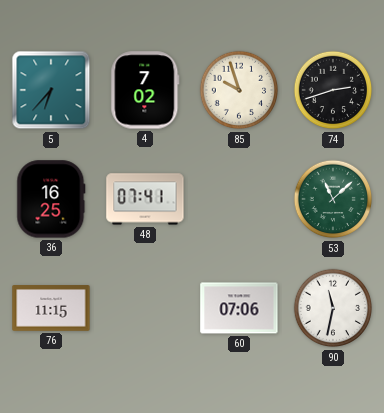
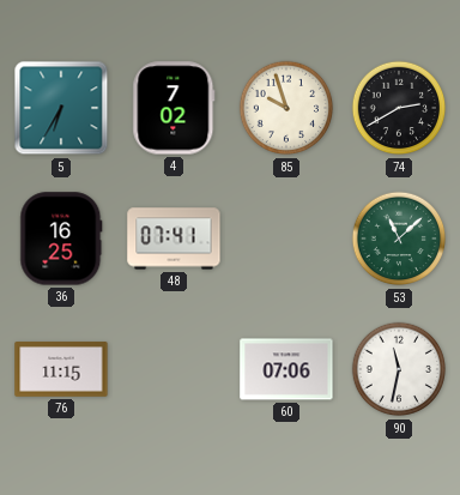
5: 6:37 -> 6:35 (61, 108)
74: 2:42 -> 2:40 (399, 108)
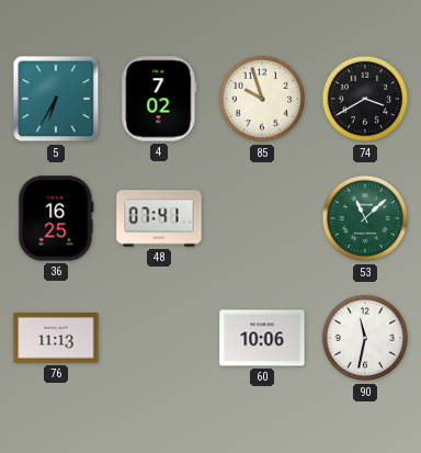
74: 2:40 -> 3:40 (365, 99)
76: 11:15 -> 11:13 (56, 338)
60: 07:06 -> 10:06 (262, 338)
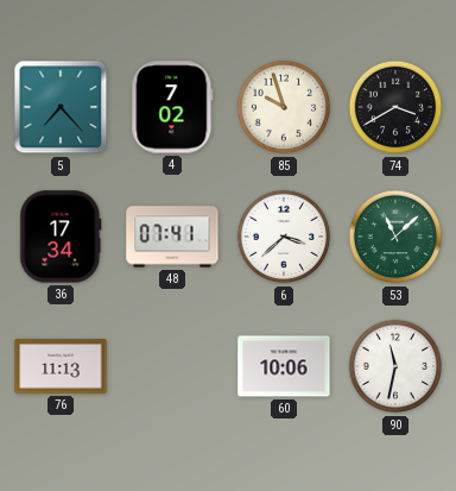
5: 6:35 -> 7:23 (61, 107)
36: 16:25 -> 17:34 (61, 237)
6: none -> 3:38 (284, 237)
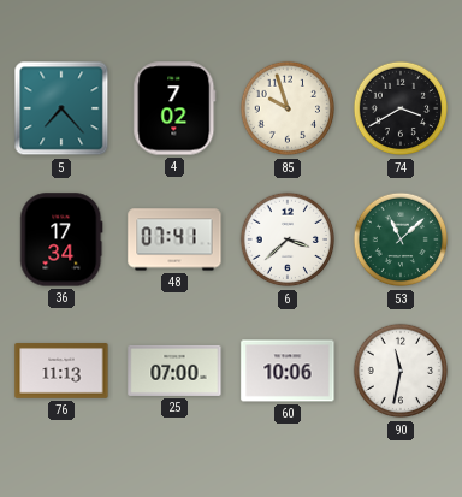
25: none -> 07:00 (174, 371)
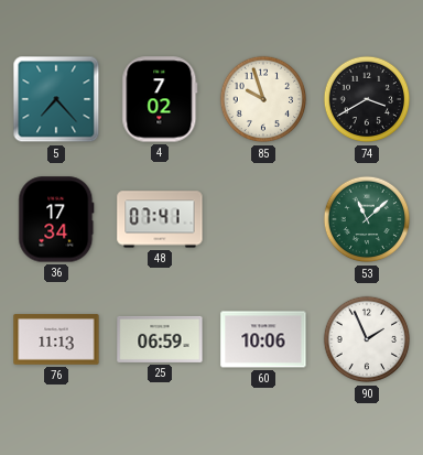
6: 3:38 -> none (288, 239)
25: 07:00 -> 06:59 (160, 339)
90: 11:32 -> 1:56 (367, 339)
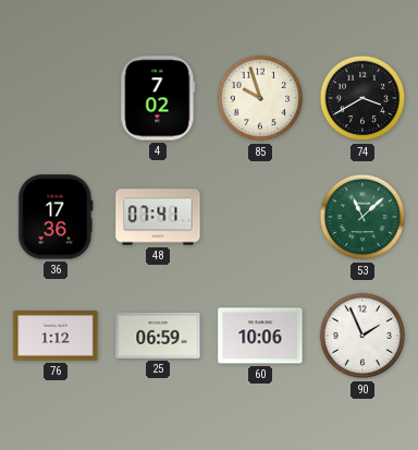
5: 7:23 -> none (56, 99)
36: 17:34 -> 17:36 (56, 217)
76: 11:13 -> 1:12 (56, 336)
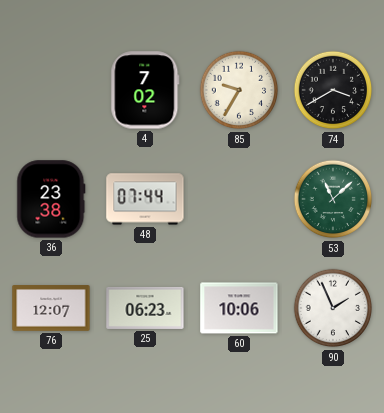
85: 9:57 -> 9:35 (239, 90)
36: 17:36 -> 23:38 (51, 199)
48: 07:41 -> 07:44 (145, 199)
76: 1:12 -> 12:07 (51, 308)
25: 06:59 -> 06:23 (145, 308)
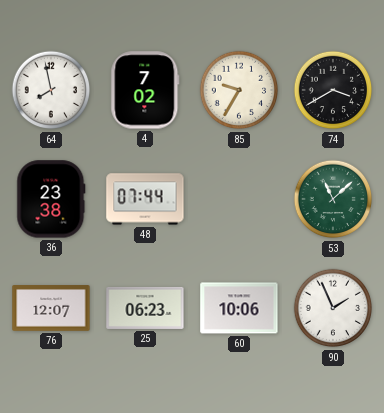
64: none -> 7:58 (51, 90)
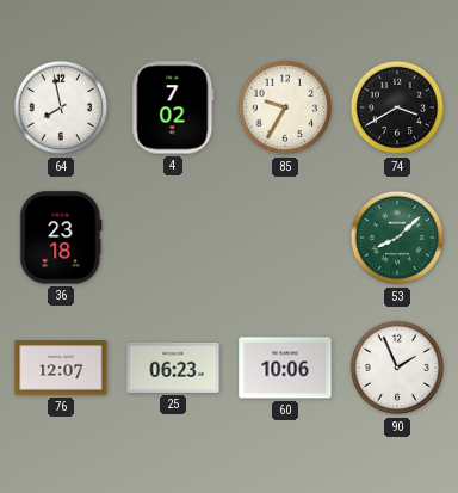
36: 23:38 -> 23:18 (61, 238)
48: 07:44 -> none (145, 199)
53: 11:08 -> 8:08 (397, 238)
